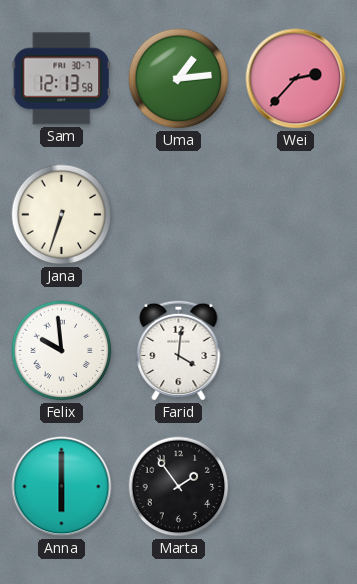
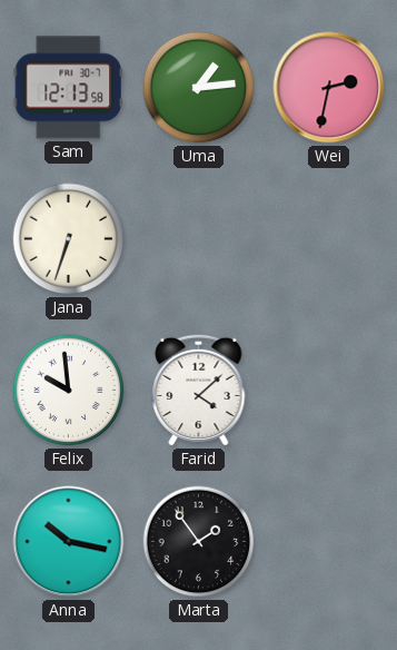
Wei: 2:37 -> 2:32 (329, 88)
Farid: 4:01 -> 4:08 (199, 390)
Anna: 6:00 -> 10:17 (69, 542)
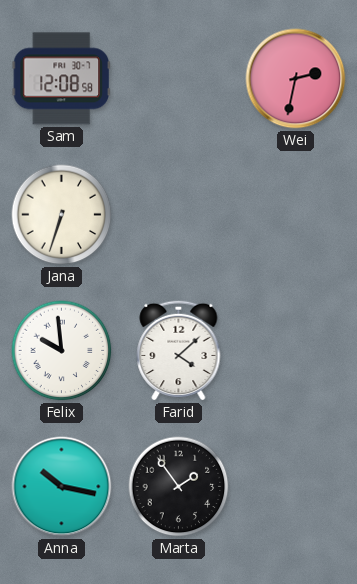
Sam: 12:13 -> 12:08 (61, 79)
Uma: 1:14 -> none (199, 88)
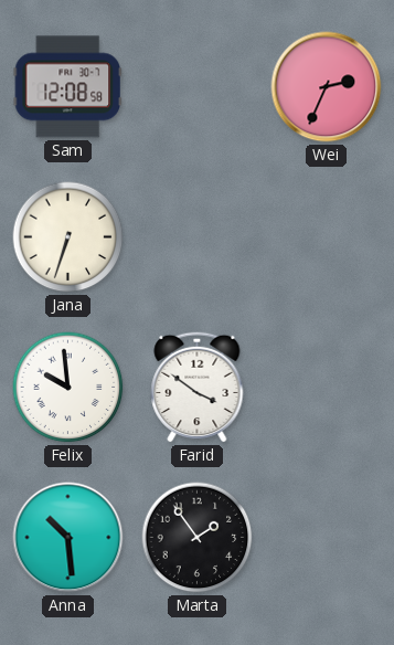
Wei: 2:32 -> 2:34 (327, 87)
Farid: 4:08 -> 3:51 (198, 387)
Anna: 10:17 -> 10:29 (68, 538)
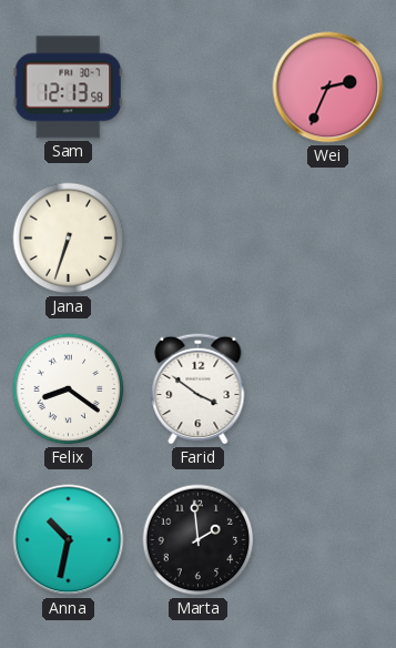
Sam: 12:08 -> 12:13 (68, 88)
Felix: 9:59 -> 8:21 (69, 389)
Anna: 10:29 -> 10:32 (69, 540)
Marta: 1:54 -> 1:59 (199, 540)
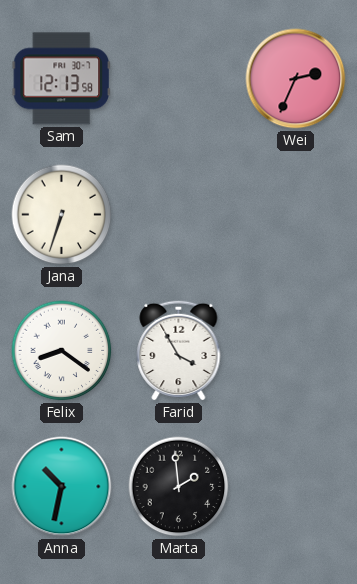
Farid: 3:51 -> 3:55 (179, 350)
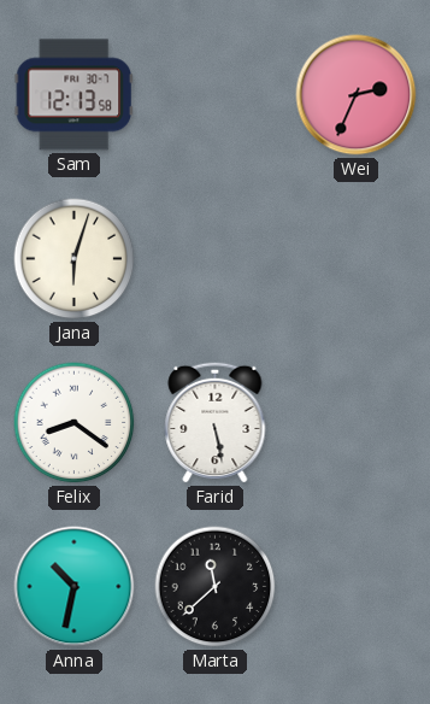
Jana: 6:33 -> 6:03 (75, 259)
Farid: 3:55 -> 5:28 (216, 422)
Marta: 1:59 -> 11:38 (216, 587)
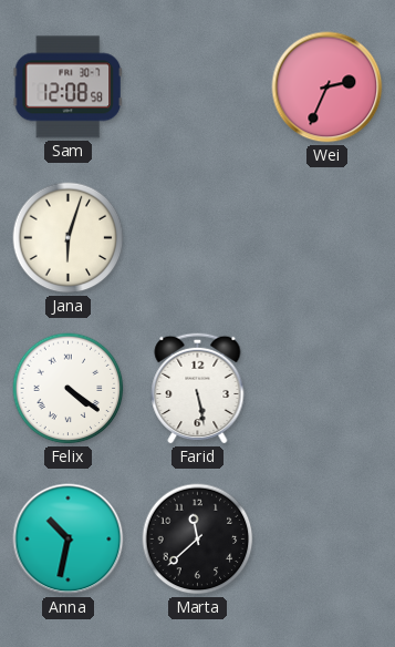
Sam: 12:13 -> 12:08 (67, 88)
Felix: 8:21 -> 4:21 (69, 389)
